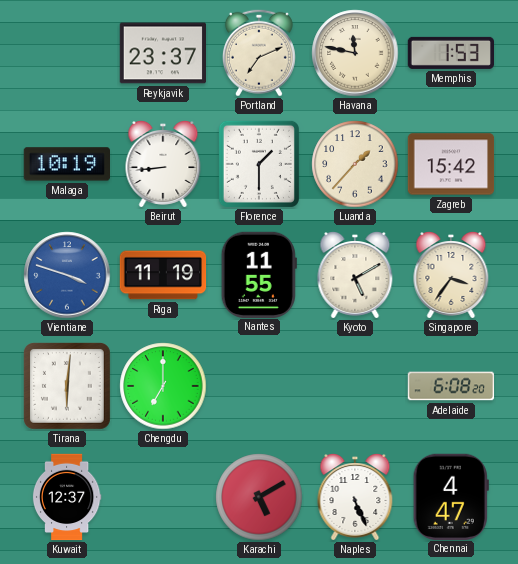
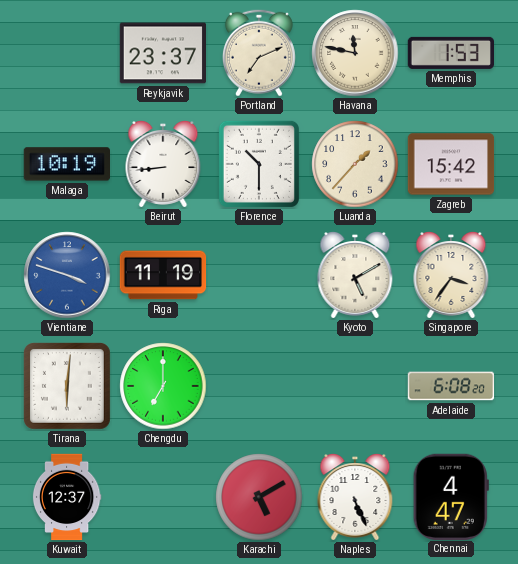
Florence: 1:30 -> 10:30 (259, 164)
Nantes: 11:55 -> none (259, 274)
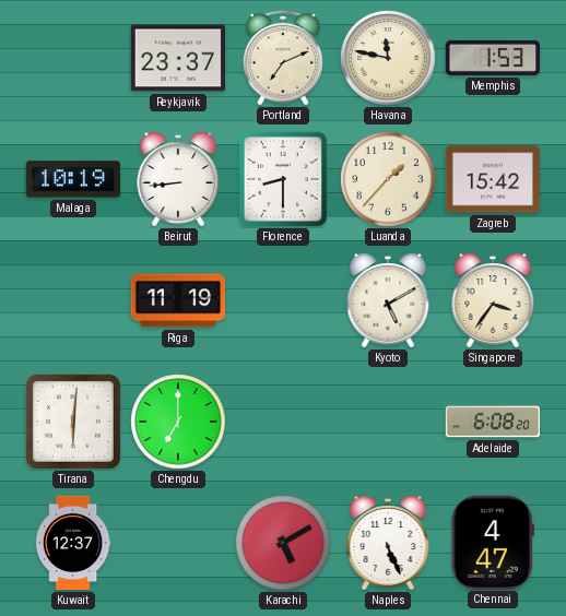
Florence: 10:30 -> 8:30 (283, 179)
Vientiane: 3:48 -> none (67, 275)
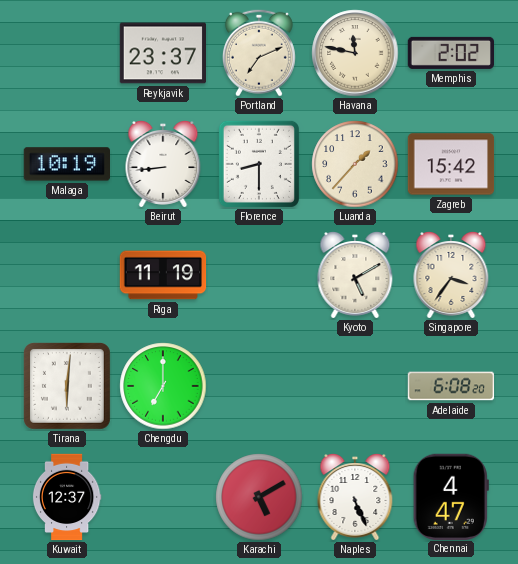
Memphis: 1:53 -> 2:02 (450, 53)
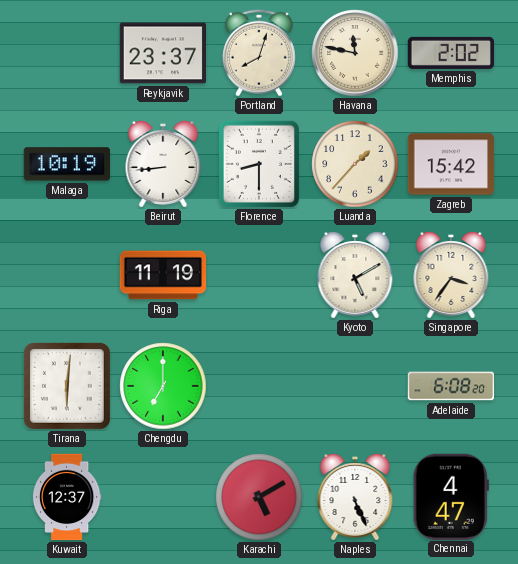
Portland: 7:11 -> 8:03 (259, 53)
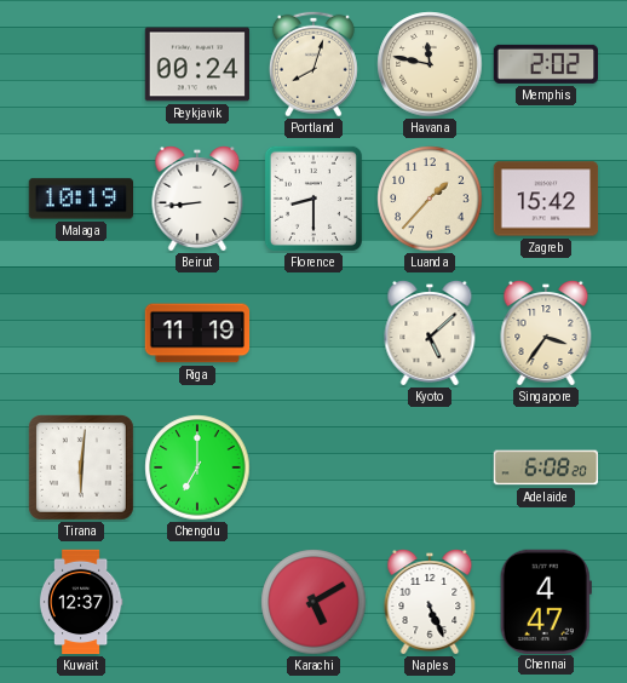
Reykjavik: 23:37 -> 00:24 (197, 64)
Kyoto: 5:10 -> 5:08 (430, 334)
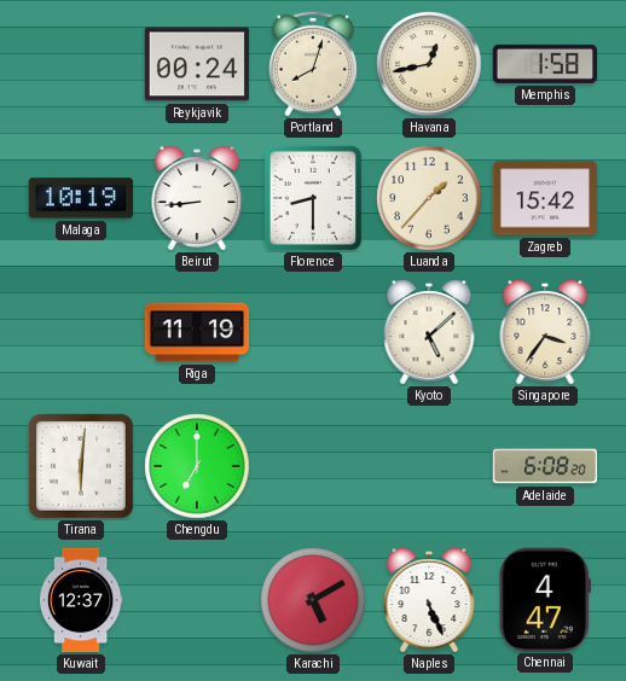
Havana: 11:47 -> 12:43 (429, 64)
Memphis: 2:02 -> 1:58 (544, 64)
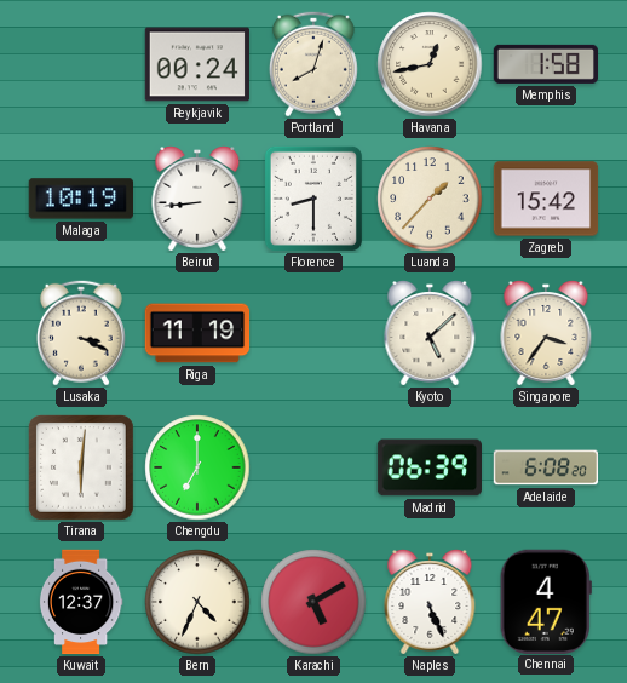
Lusaka: none -> 3:19 (81, 333)
Madrid: none -> 06:39 (428, 467)
Bern: none -> 4:34 (197, 602)
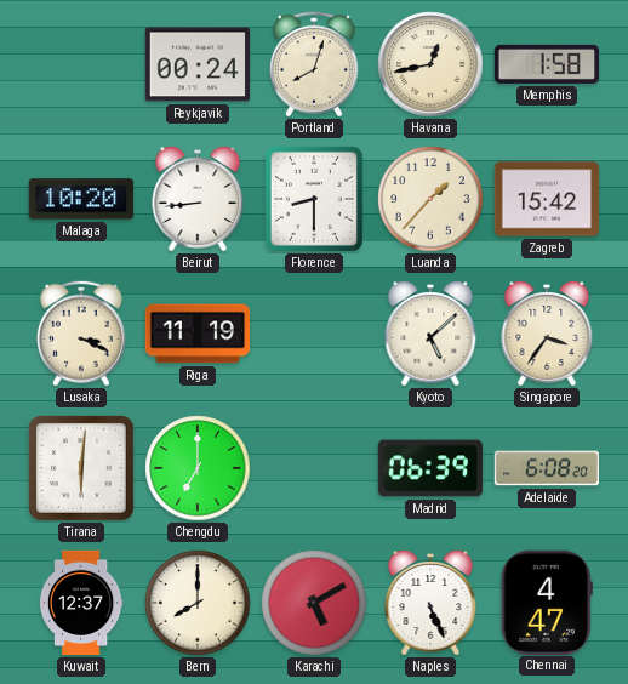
Malaga: 10:19 -> 10:20 (80, 199)
Bern: 4:34 -> 8:00 (198, 603)
